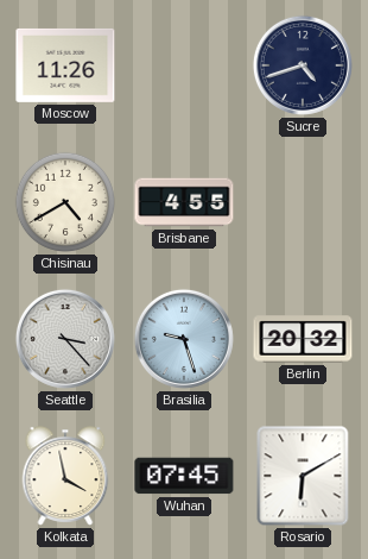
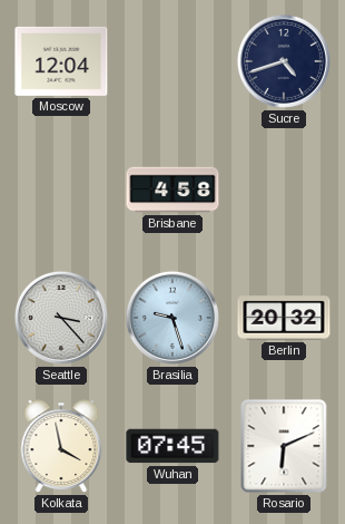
Moscow: 11:26 -> 12:04 (61, 61)
Chisinau: 4:40 -> none (65, 202)
Brisbane: 4:55 -> 4:58 (172, 190)
Rosario: 6:10 -> 6:11 (284, 446)
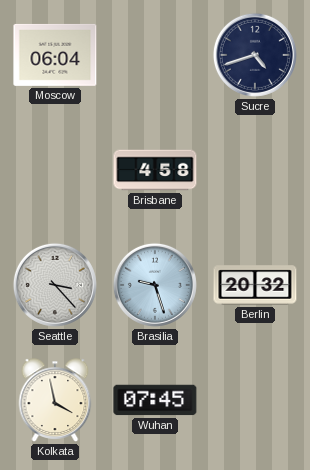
Moscow: 12:04 -> 06:04 (55, 55)
Rosario: 6:11 -> none (284, 446)
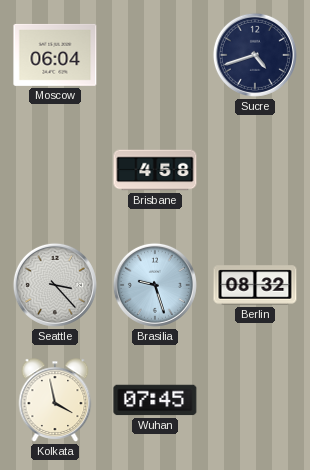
Berlin: 20:32 -> 08:32 (255, 285)
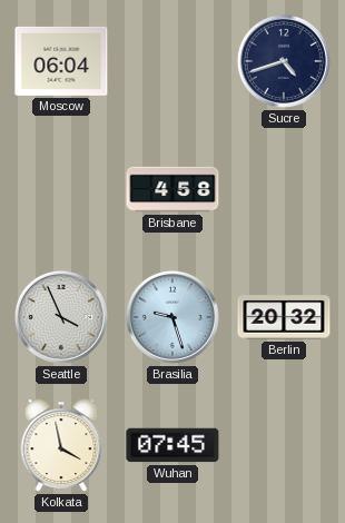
Seattle: 3:23 -> 3:56 (61, 317)
Berlin: 08:32 -> 20:32 (284, 317)
